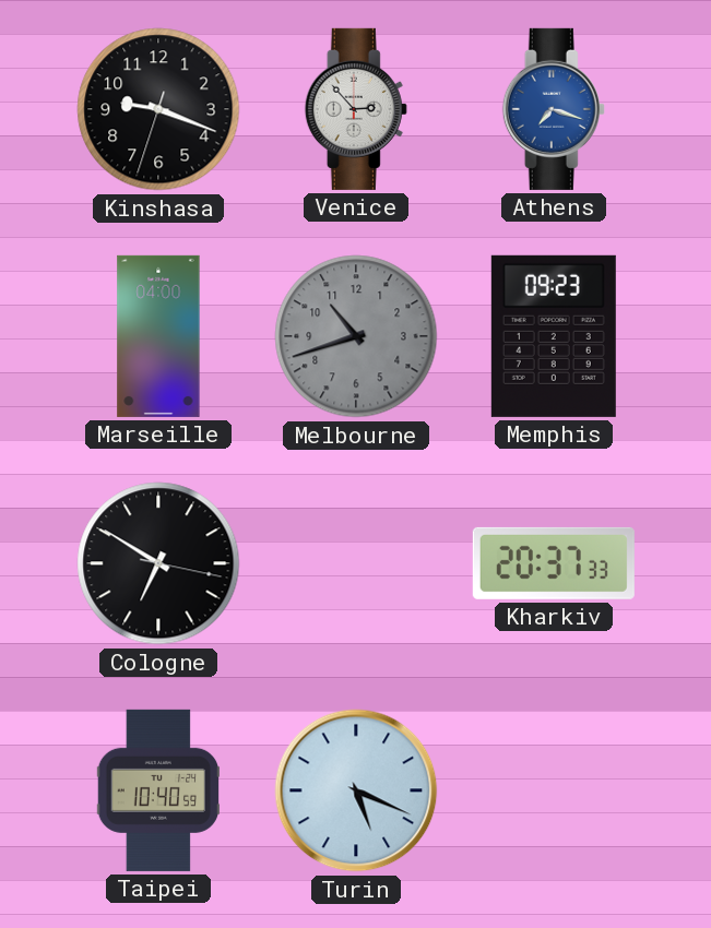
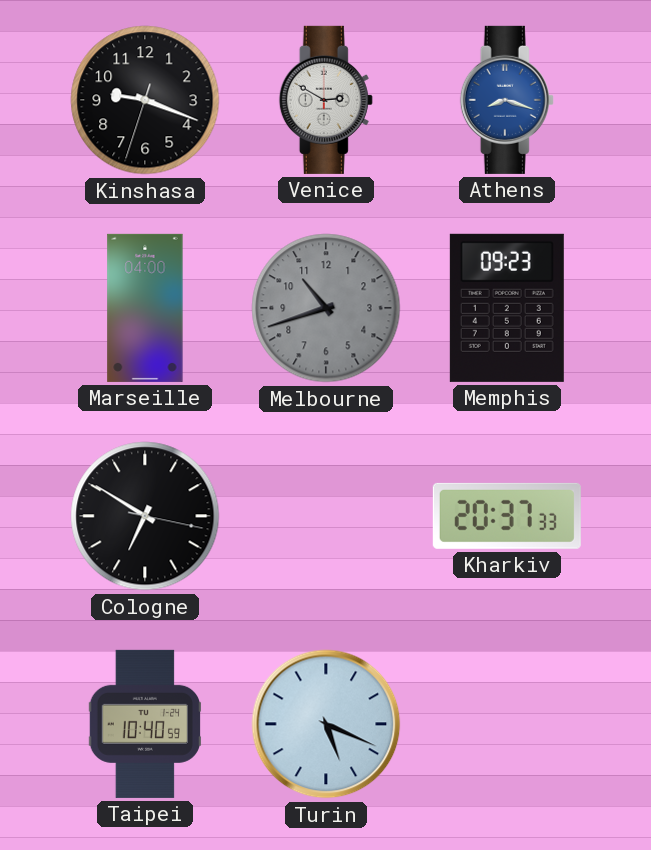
Venice: 2:53 -> 2:50 (326, 100)
Athens: 7:18 -> 8:18 (507, 100)
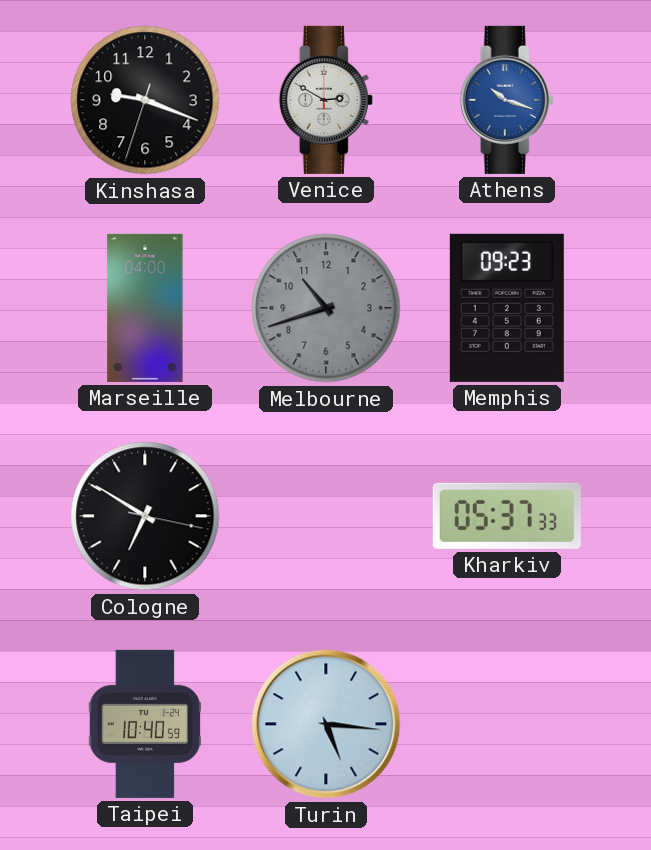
Athens: 8:18 -> 10:18 (507, 100)
Kharkiv: 20:37 -> 05:37 (507, 516)
Turin: 5:19 -> 5:16 (326, 724)
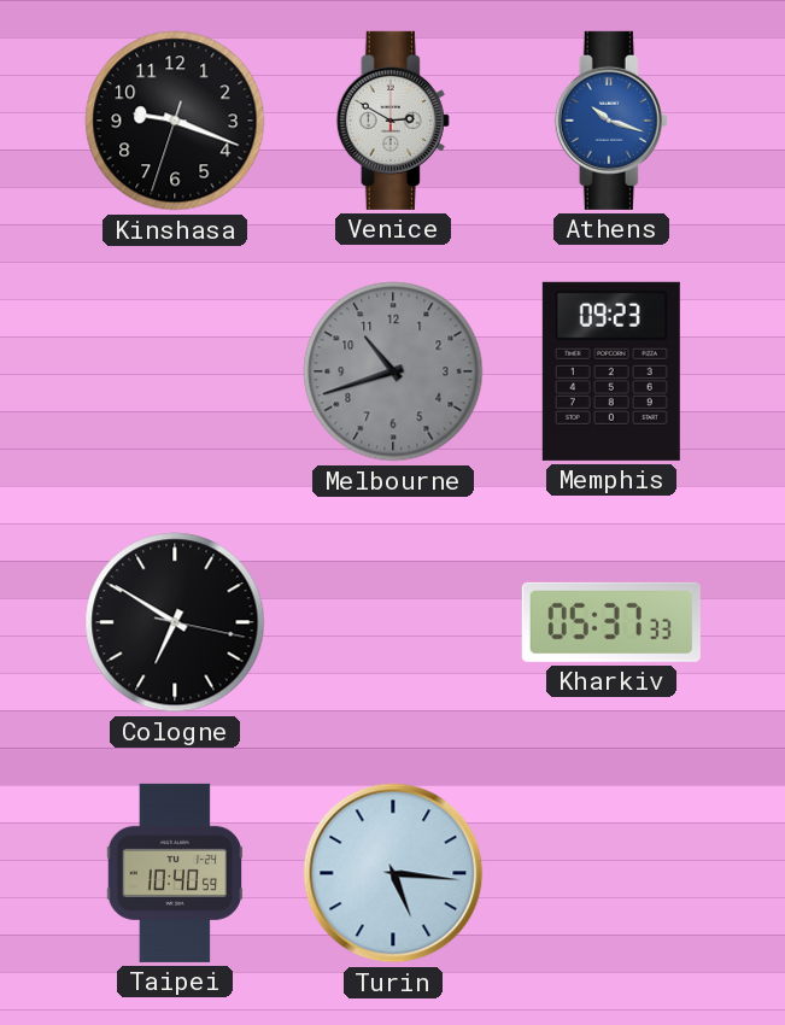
Marseille: 04:00 -> none (145, 308)
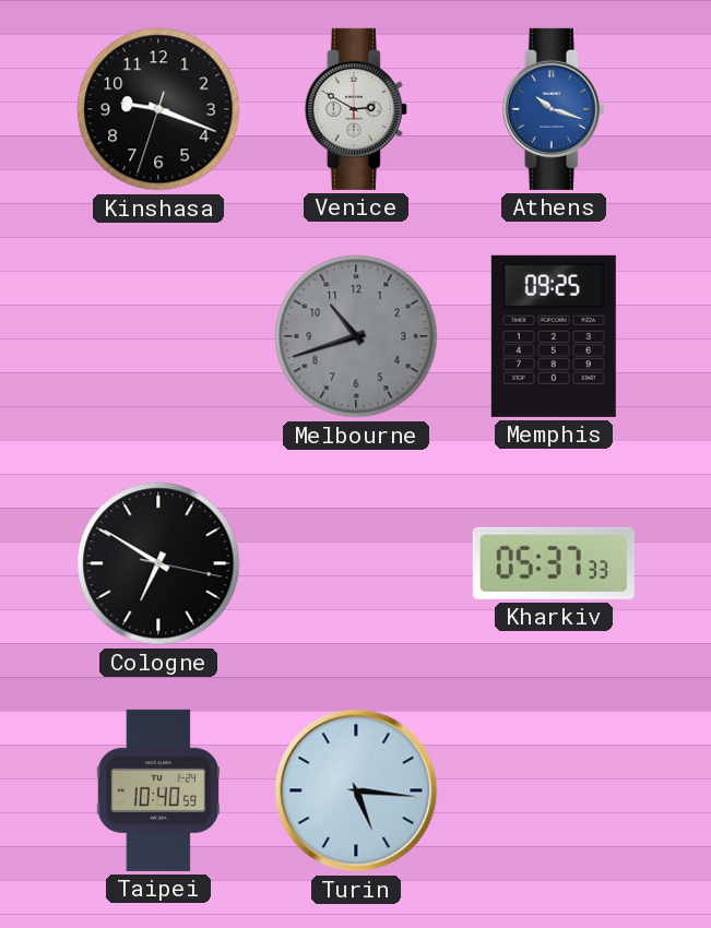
Memphis: 09:23 -> 09:25 (554, 336)
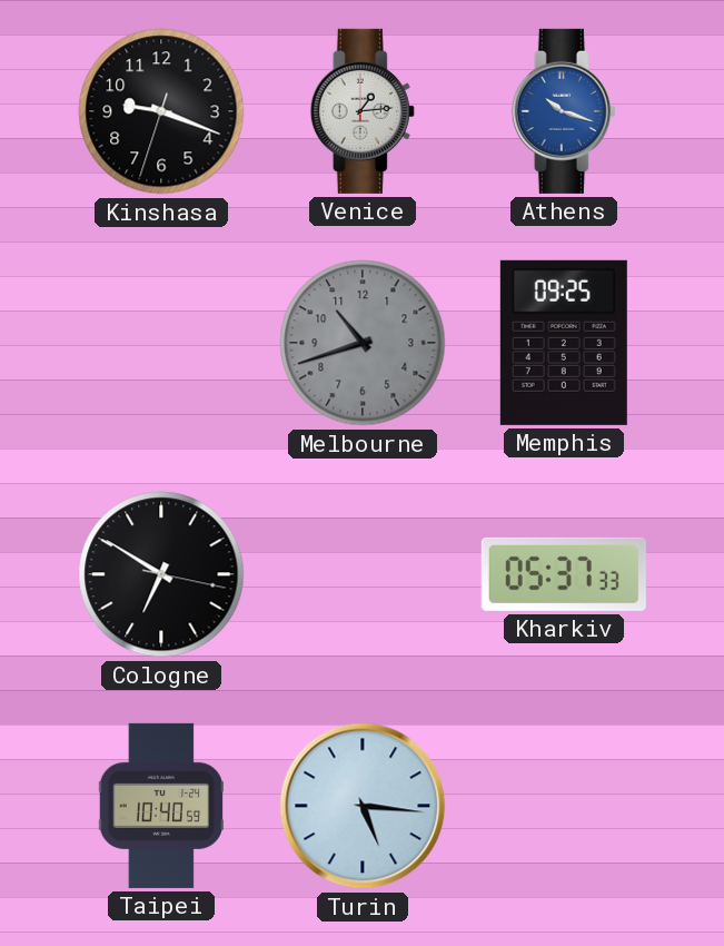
Venice: 2:50 -> 1:14 (363, 111)
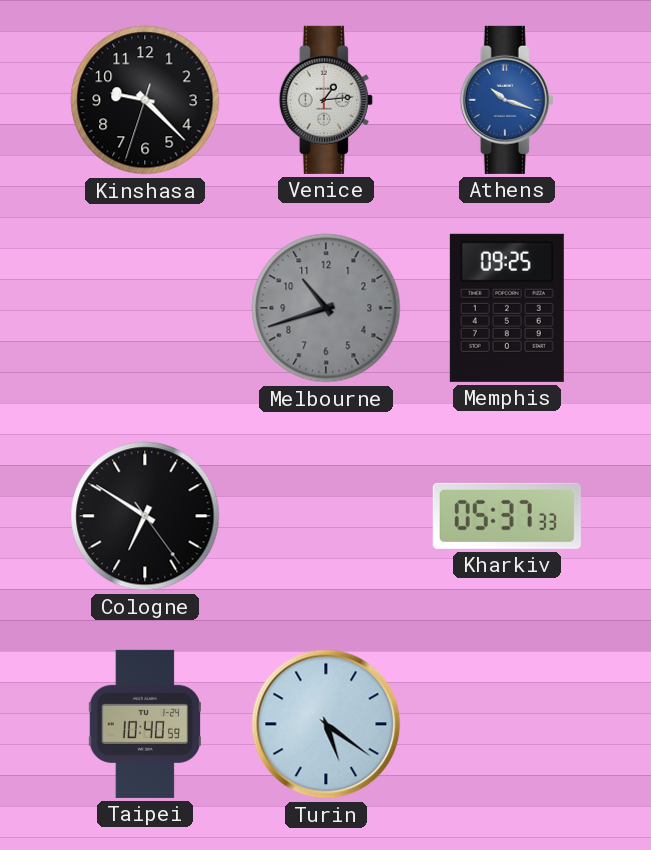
Kinshasa: 9:18 -> 9:22 (145, 100)
Cologne: 6:50:17 -> 6:50:24 (145, 516)
Turin: 5:16 -> 5:21 (326, 724)
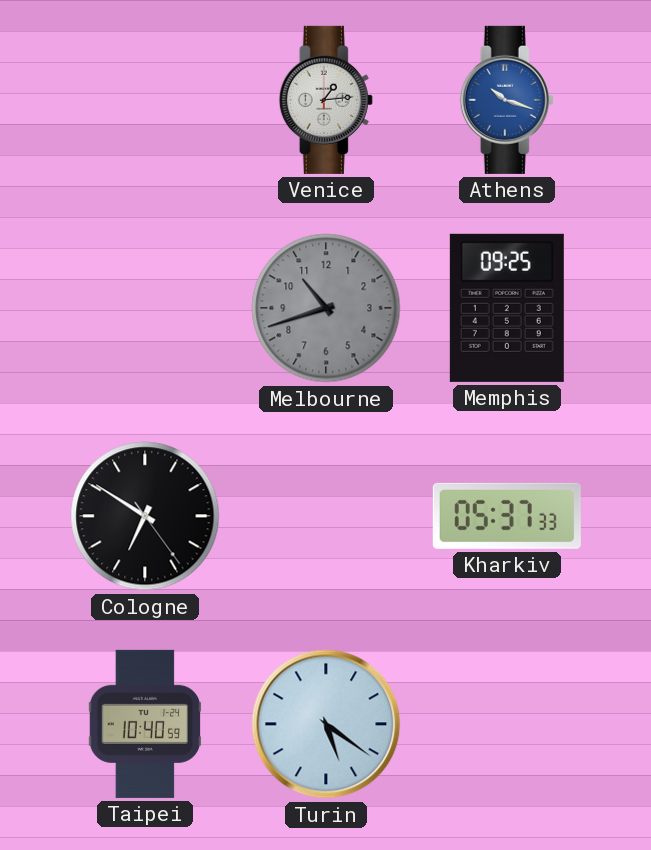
Kinshasa: 9:22 -> none (145, 100)
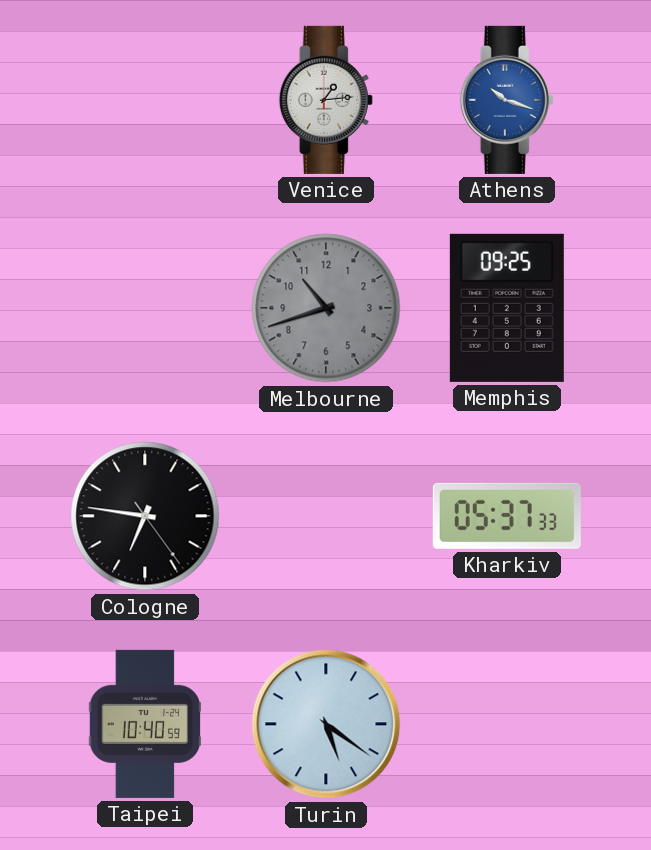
Cologne: 6:50 -> 6:46 (145, 516)
